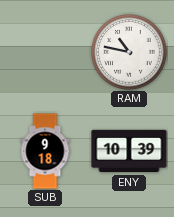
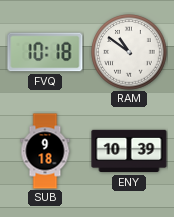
FVQ: none -> 10:18 (45, 52)
RAM: 10:47 -> 10:51 (129, 52)
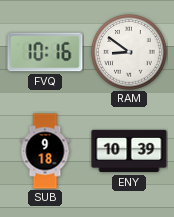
FVQ: 10:18 -> 10:16 (45, 52)
RAM: 10:51 -> 8:51 (129, 52)
